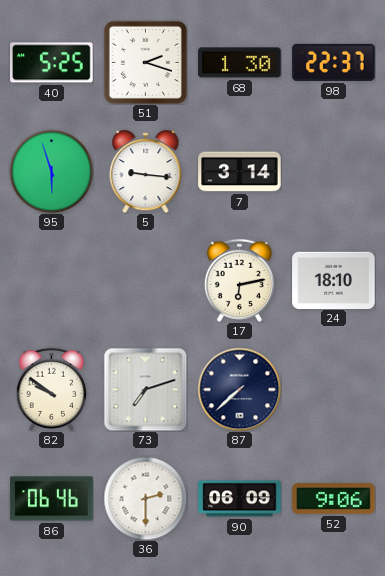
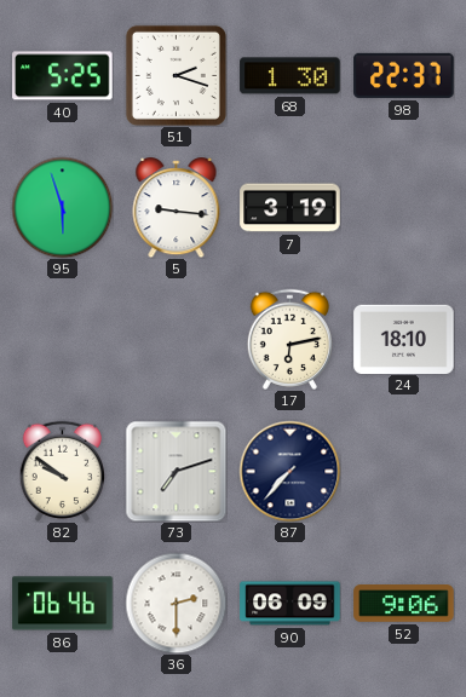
7: 3:14 -> 3:19 (290, 208)
87: 7:38 -> 7:37 (289, 471)
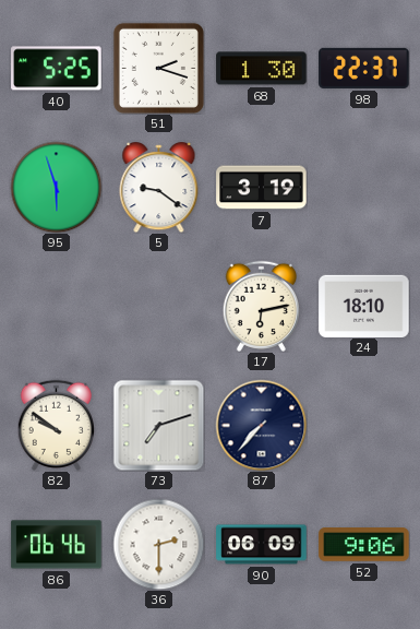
5: 9:16 -> 9:21 (159, 188)
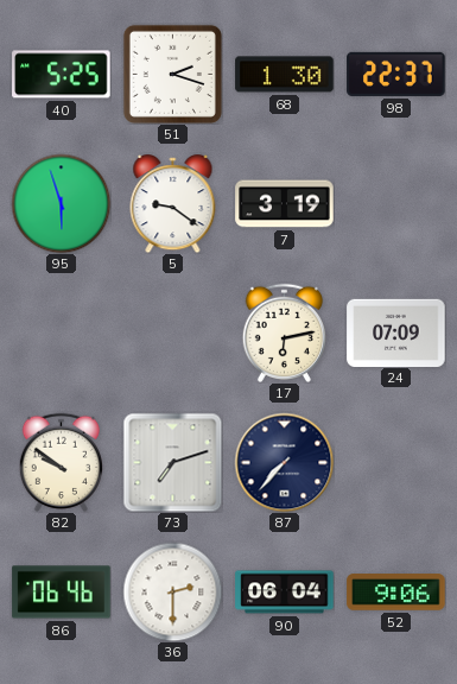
24: 18:10 -> 07:09 (396, 332)
90: 06:09 -> 06:04 (285, 593)
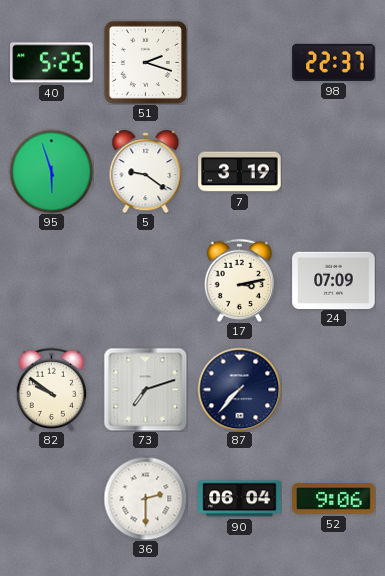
68: 1:30 -> none (285, 75)
17: 6:13 -> 3:13 (239, 280)
86: 06:46 -> none (62, 593)
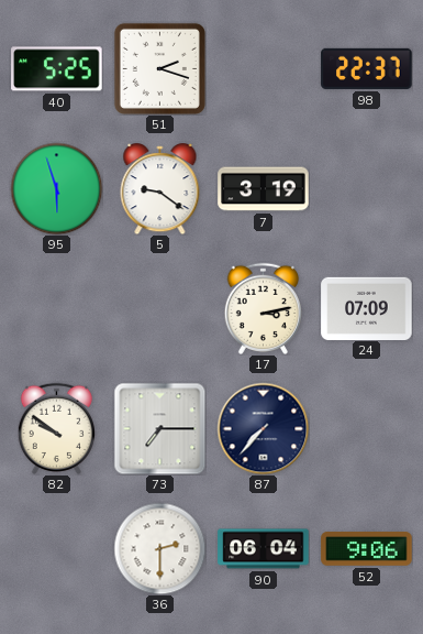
73: 7:12 -> 7:15 (159, 428)
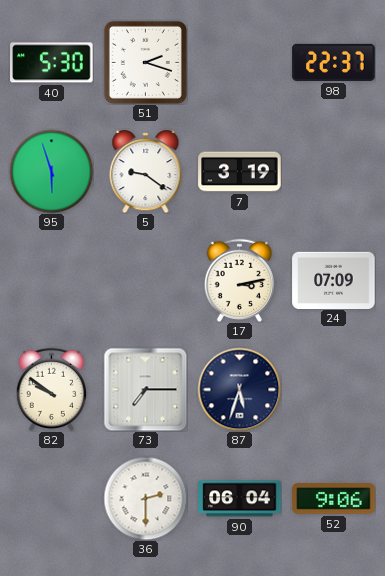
40: 5:25 -> 5:30 (52, 63)
87: 7:37 -> 5:33 (239, 389)
